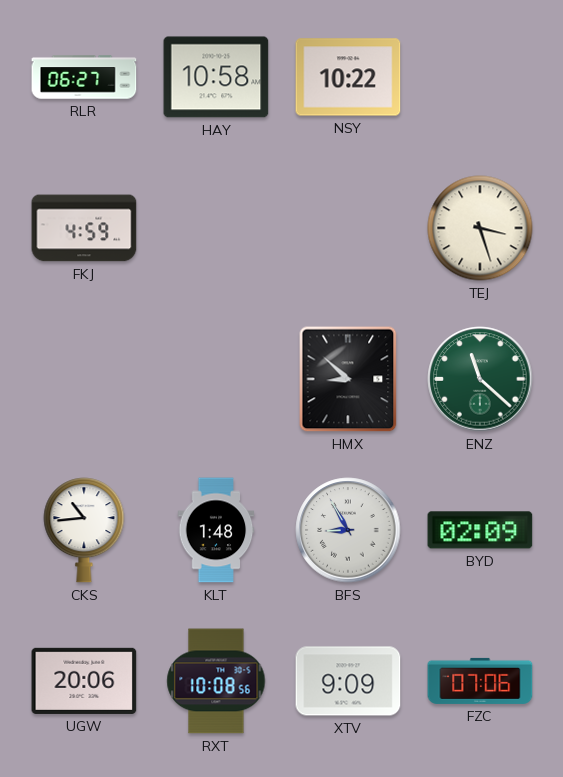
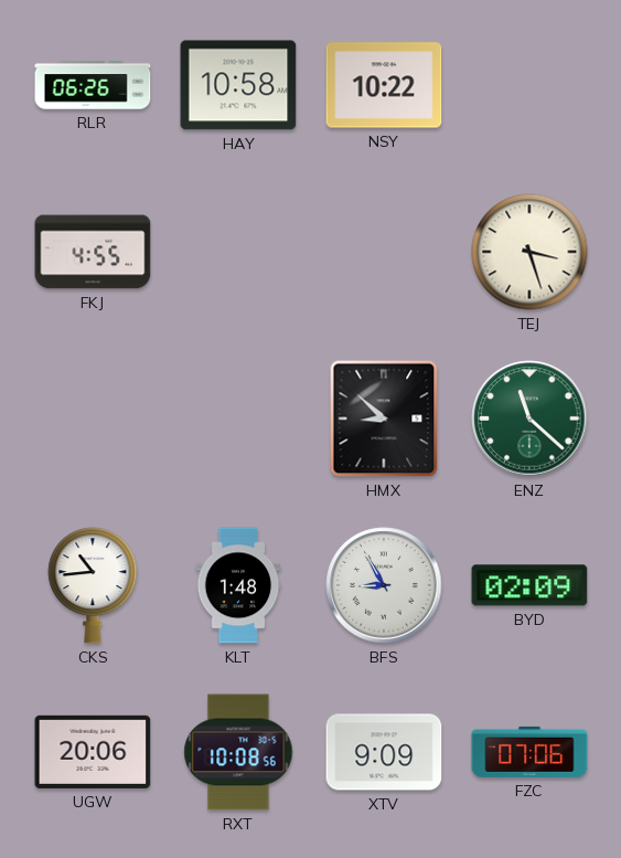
RLR: 06:27 -> 06:26 (93, 85)
FKJ: 4:59 -> 4:55 (93, 252)
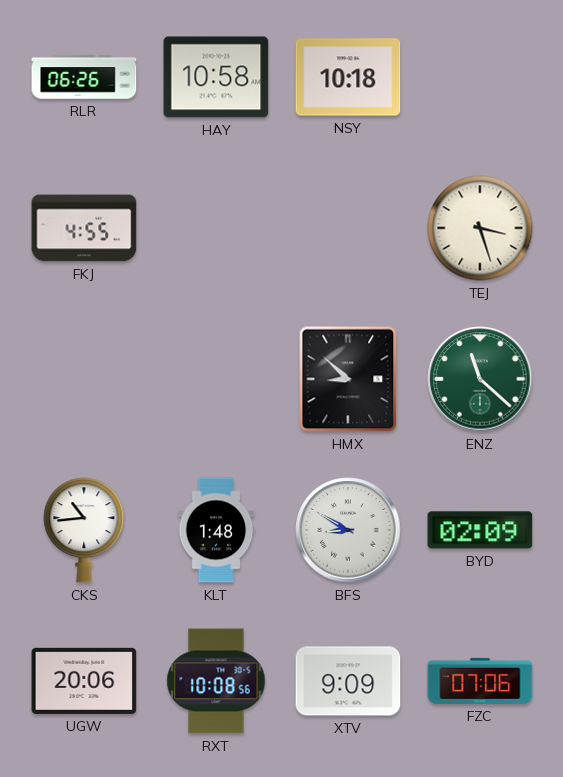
NSY: 10:22 -> 10:18 (348, 77)
BFS: 8:55 -> 8:50 (348, 530)
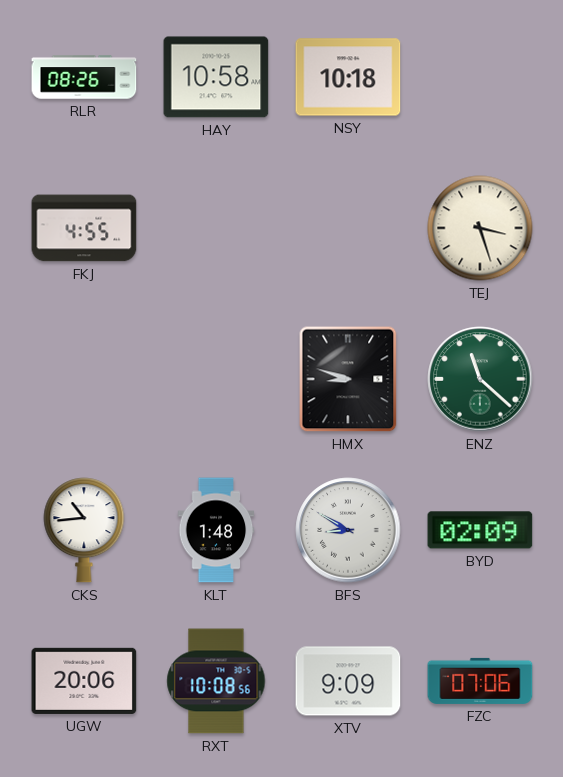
RLR: 06:26 -> 08:26 (84, 77)
HMX: 8:52 -> 8:48 (348, 379)
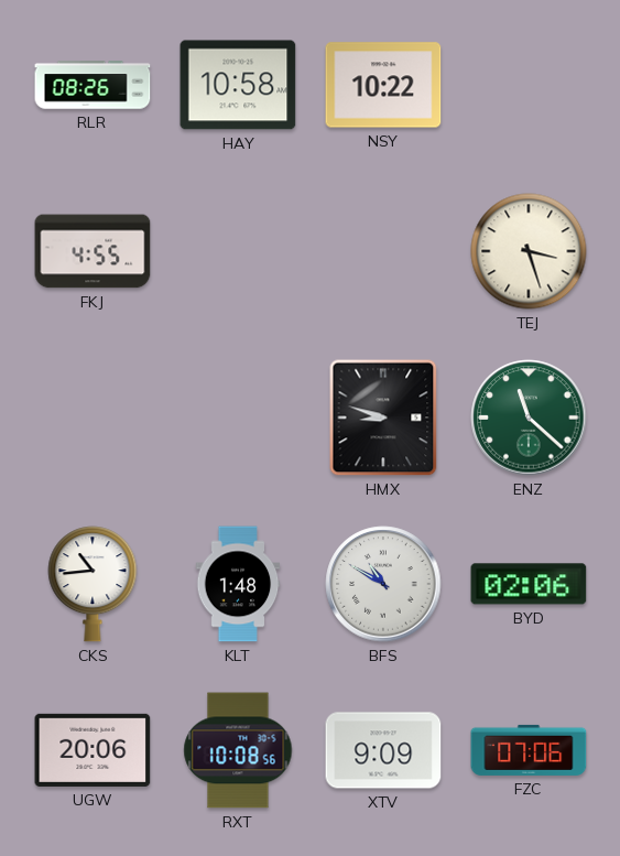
NSY: 10:18 -> 10:22 (383, 85)
BFS: 8:50 -> 10:50 (383, 584)
BYD: 02:09 -> 02:06 (529, 584)
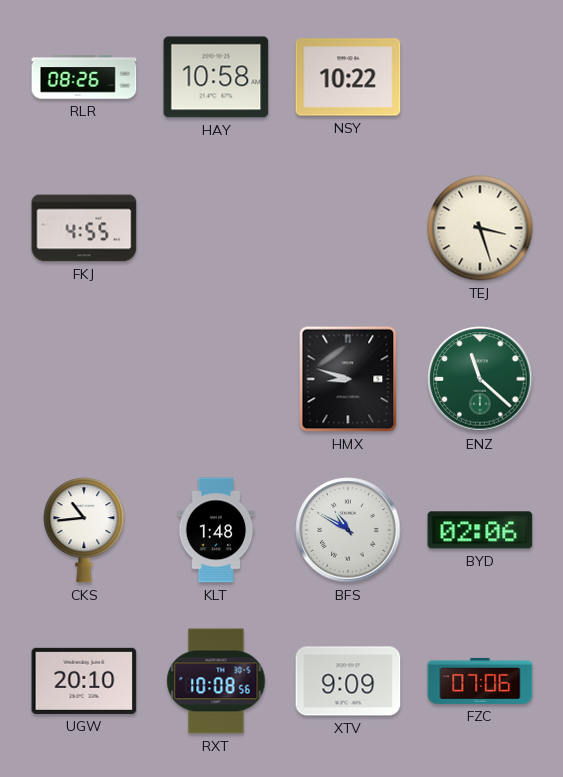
UGW: 20:06 -> 20:10 (84, 681)
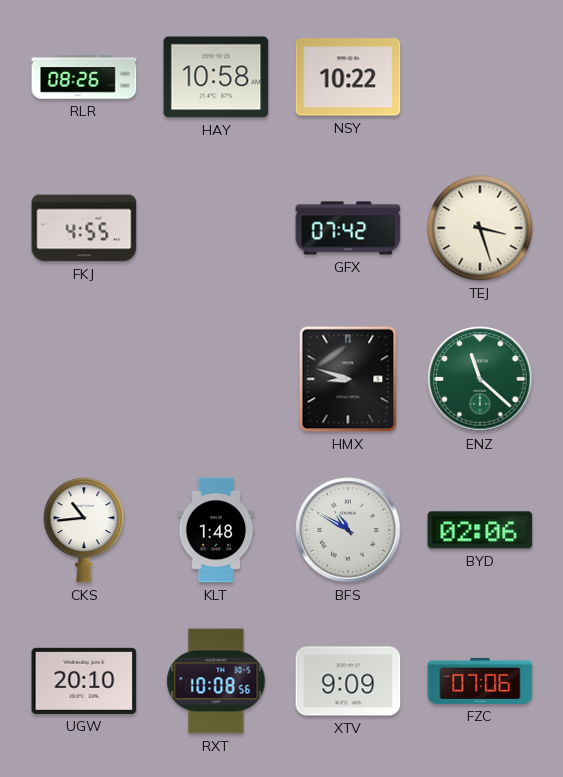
GFX: none -> 07:42 (348, 228)
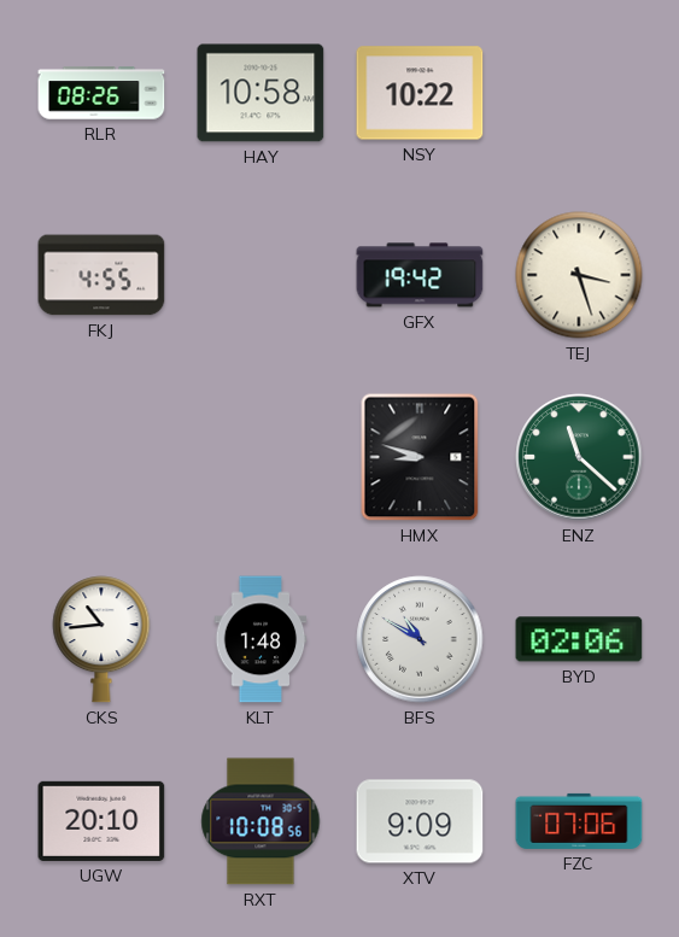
GFX: 07:42 -> 19:42 (420, 275)
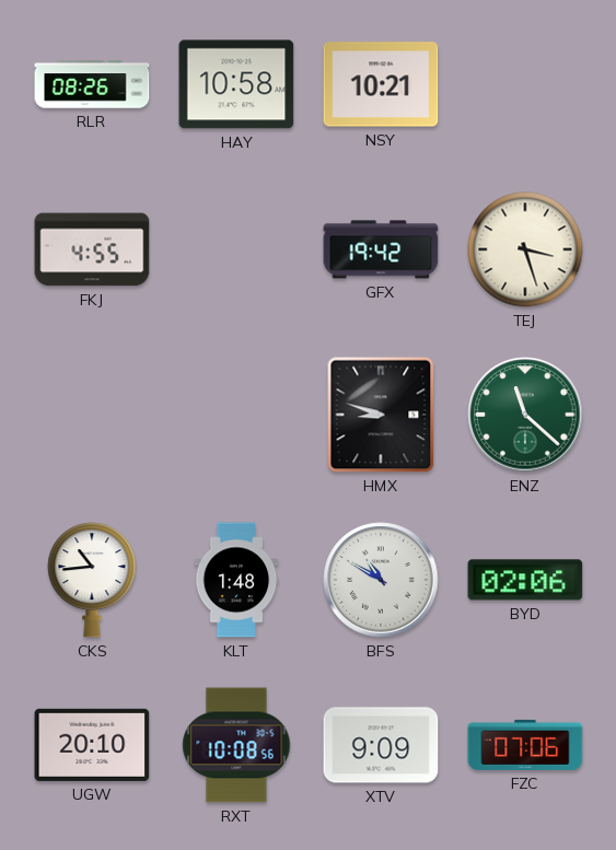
NSY: 10:22 -> 10:21 (381, 84)
